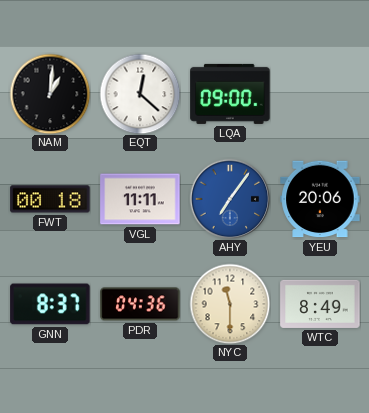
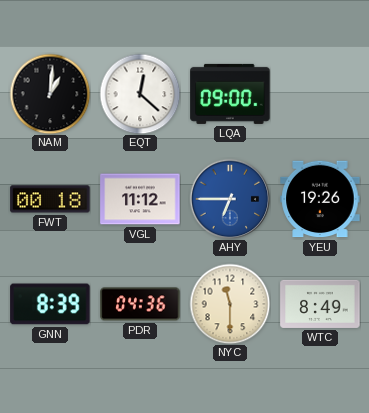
VGL: 11:11 -> 11:12 (140, 199)
AHY: 7:06 -> 6:45 (230, 199)
YEU: 20:06 -> 19:26 (320, 199)
GNN: 8:37 -> 8:39 (50, 304)
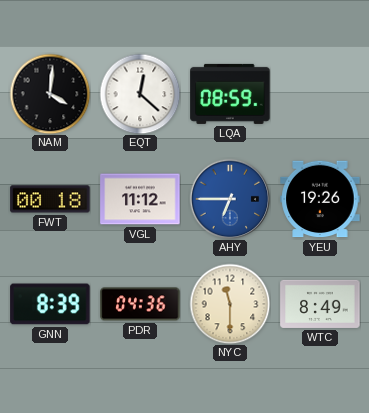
NAM: 1:01 -> 4:01 (50, 94)
LQA: 09:00 -> 08:59 (230, 94)
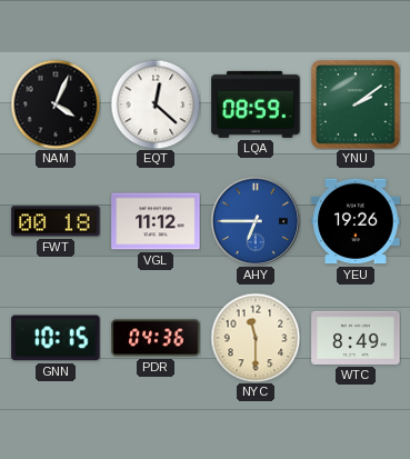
NAM: 4:01 -> 4:04 (56, 104)
YNU: none -> 2:09 (356, 104)
GNN: 8:39 -> 10:15 (56, 338)
